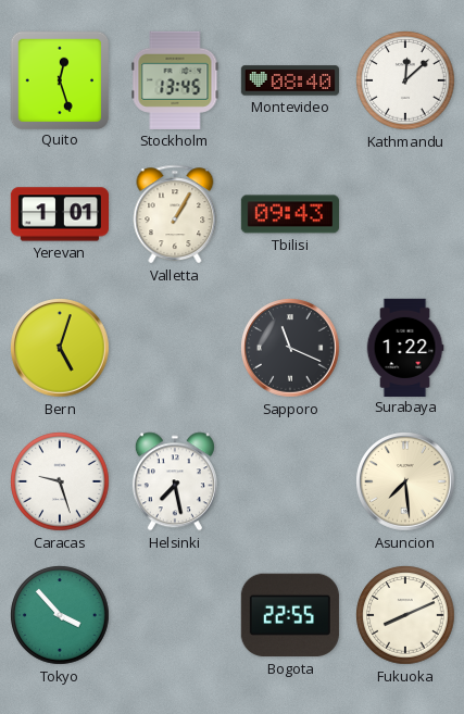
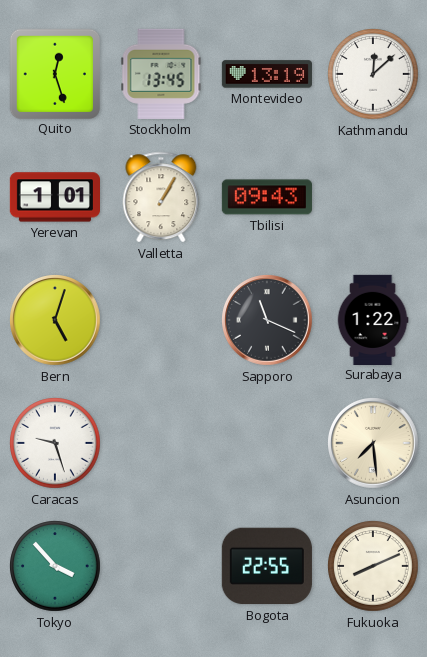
Montevideo: 08:40 -> 13:19 (267, 74)
Helsinki: 7:28 -> none (175, 481)
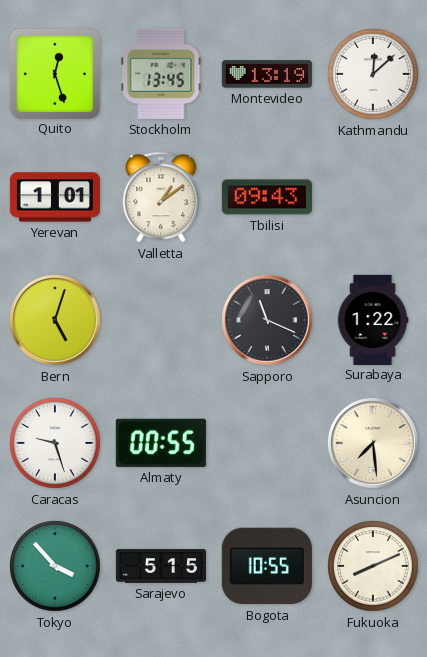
Valletta: 1:05 -> 1:09 (161, 197)
Almaty: none -> 00:55 (161, 443)
Sarajevo: none -> 5:15 (160, 566)
Bogota: 22:55 -> 10:55 (267, 566)
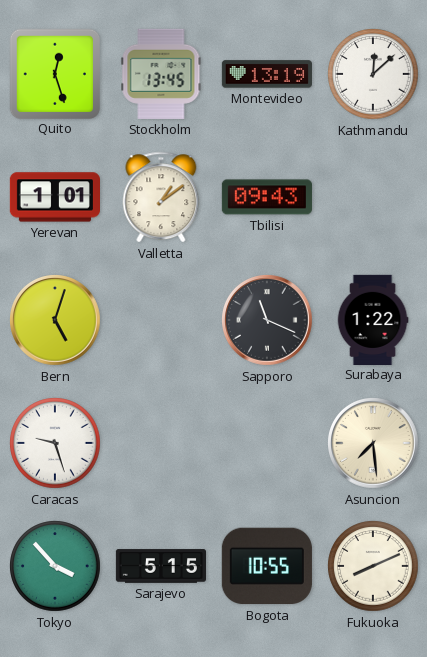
Almaty: 00:55 -> none (161, 443)
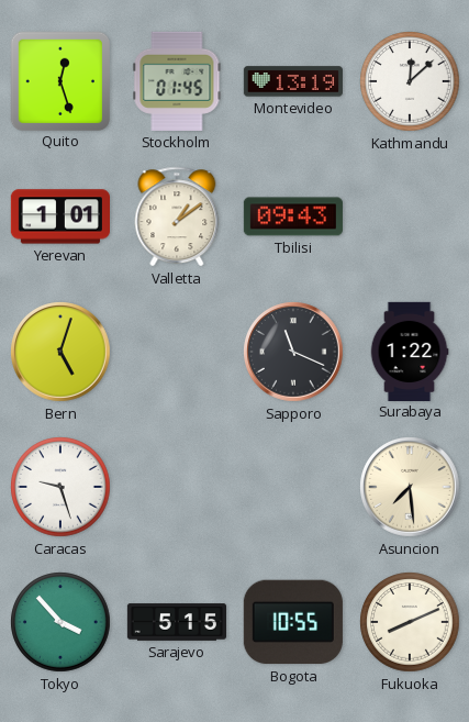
Stockholm: 13:45 -> 01:45 (177, 81)
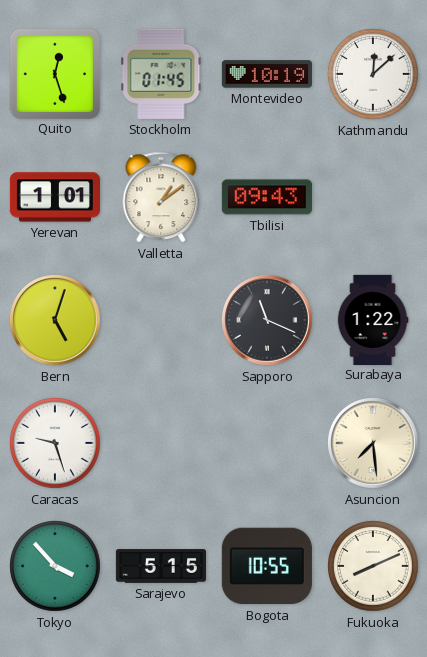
Montevideo: 13:19 -> 10:19 (267, 74)
